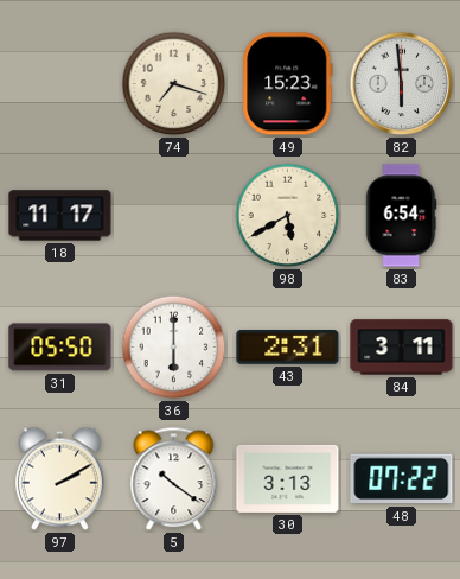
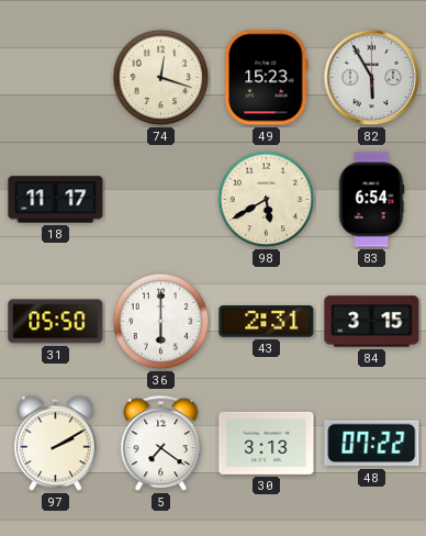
74: 7:18 -> 12:18 (161, 78)
82: 5:59 -> 5:55 (372, 78)
84: 3:11 -> 3:15 (372, 322)
5: 10:21 -> 7:21 (161, 444)
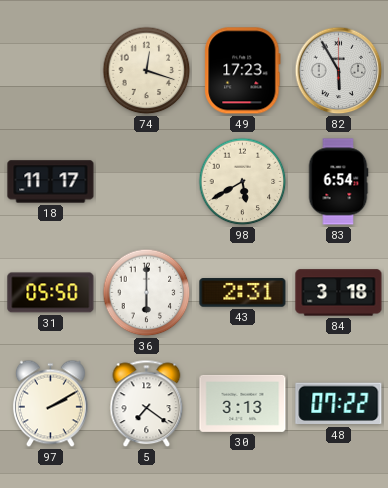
49: 15:23 -> 17:23 (243, 71)
84: 3:15 -> 3:18 (339, 293)
